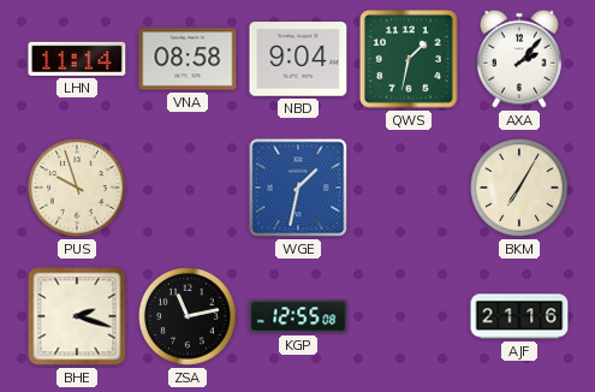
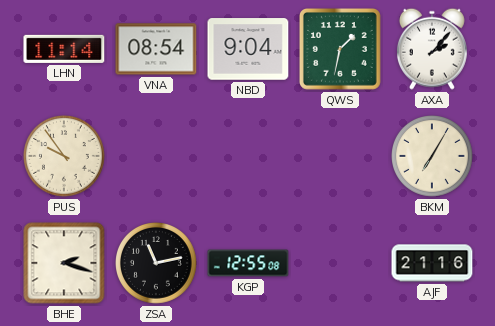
VNA: 08:58 -> 08:54 (156, 49)
PUS: 9:57 -> 9:54 (65, 157)
WGE: 1:32 -> none (298, 188)
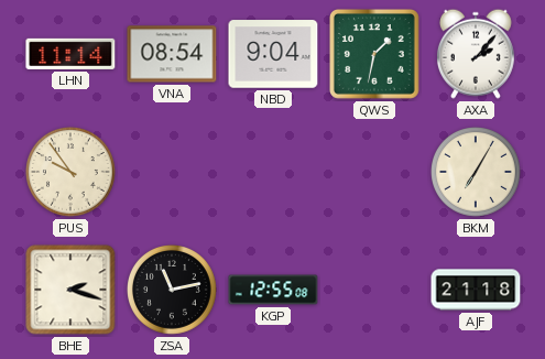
AJF: 21:16 -> 21:18 (476, 290)
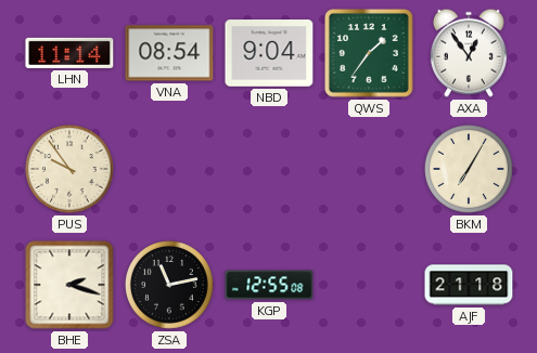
QWS: 1:32 -> 1:36 (370, 54)
AXA: 2:07 -> 12:54 (469, 53)
